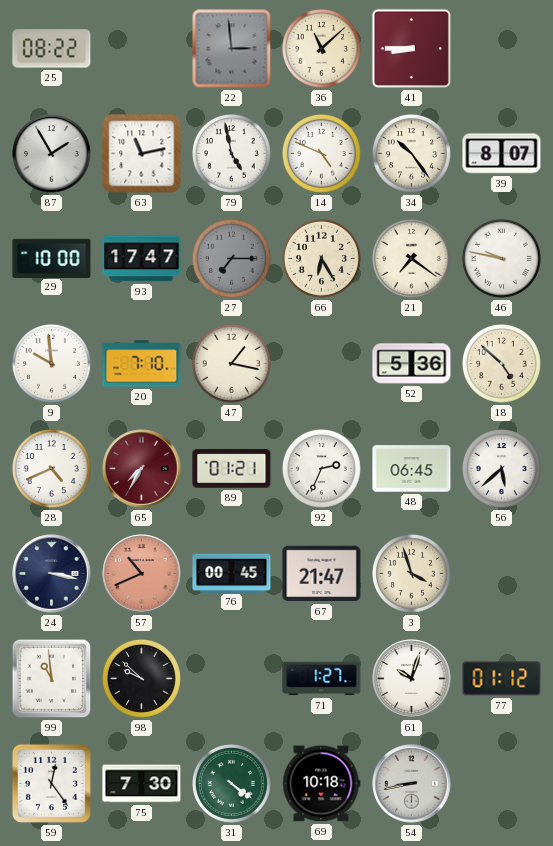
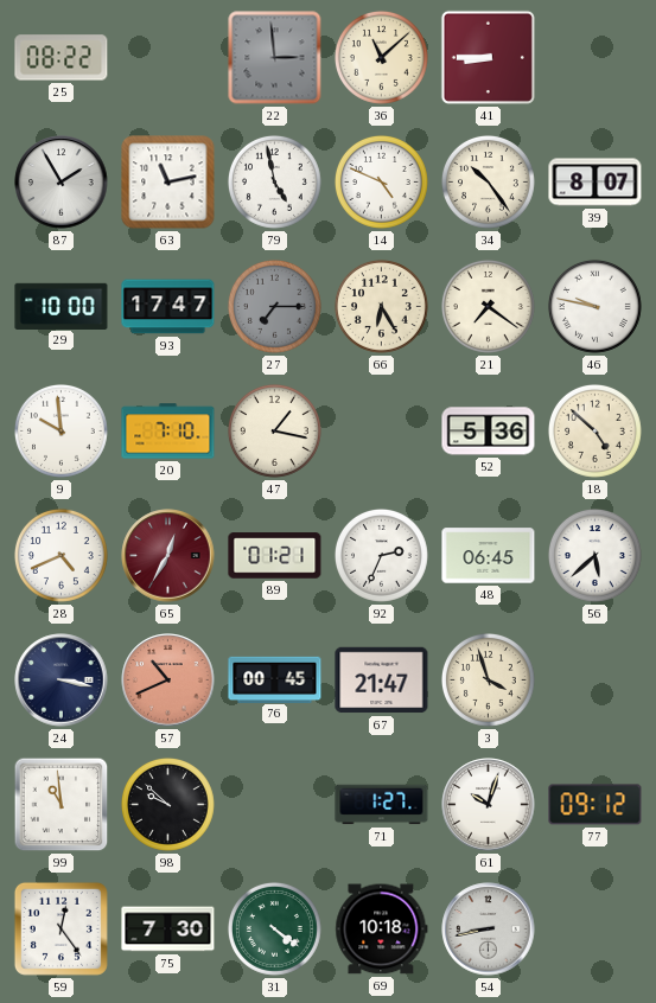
65: 7:35 -> 12:35 (168, 556)
77: 01:12 -> 09:12 (596, 805)
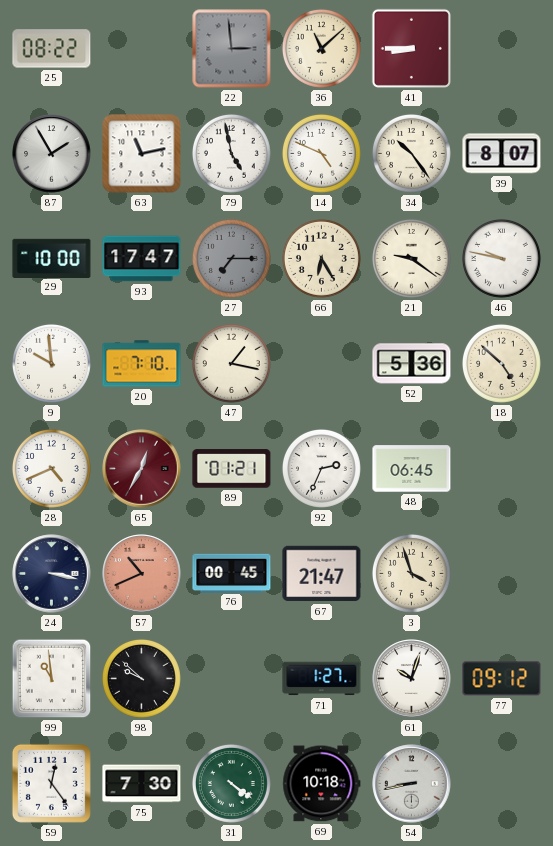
21: 7:21 -> 9:21 (411, 258)
56: 5:38 -> none (594, 555)
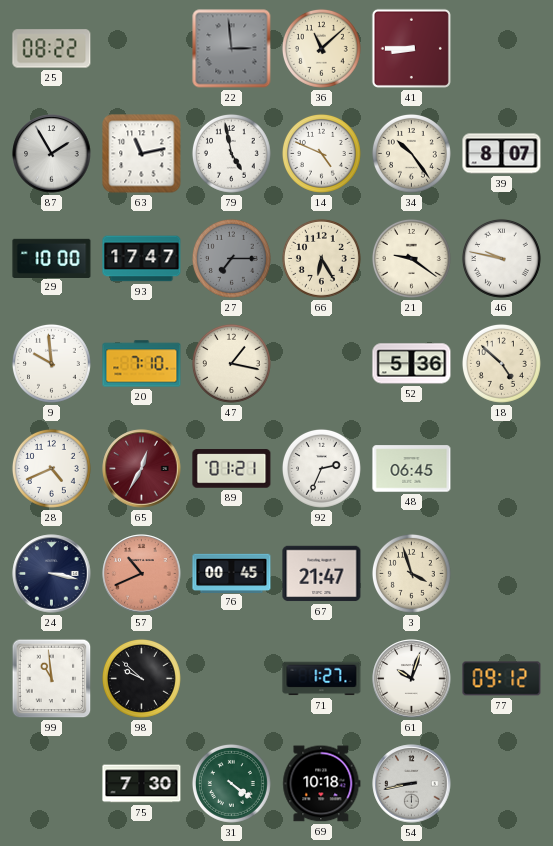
59: 12:24 -> none (51, 783)
